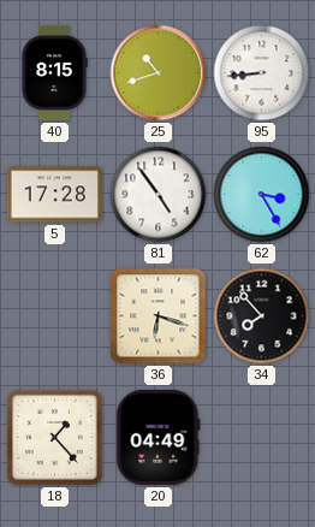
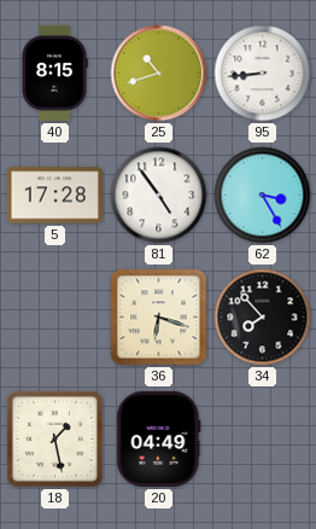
18: 1:23 -> 1:28 (54, 438)
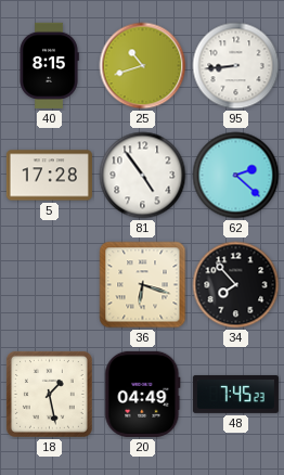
62: 3:25 -> 2:22 (236, 176)
48: none -> 7:45 (235, 395)
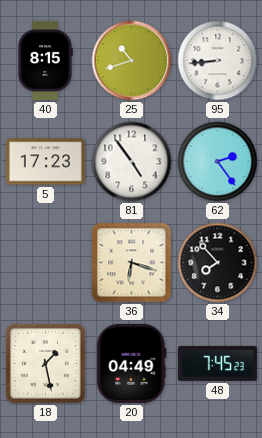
5: 17:28 -> 17:23 (45, 162)
62: 2:22 -> 2:24 (218, 162)
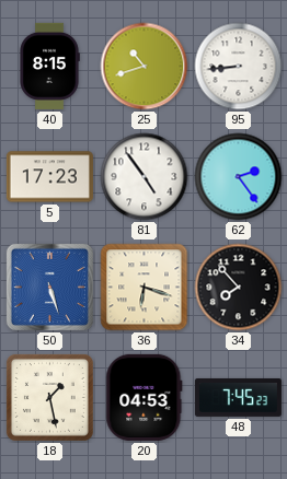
50: none -> 5:27 (49, 287)
20: 04:49 -> 04:53 (145, 397)
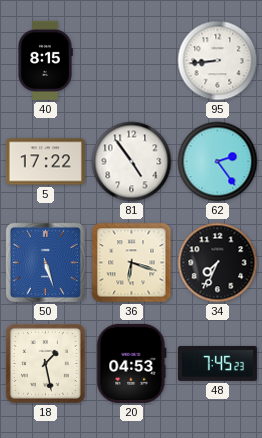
25: 10:42 -> none (145, 67)
5: 17:23 -> 17:22 (45, 162)
34: 7:53 -> 7:34 (218, 263)
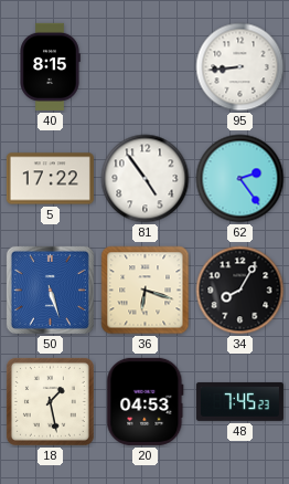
34: 7:34 -> 8:05 (240, 291)
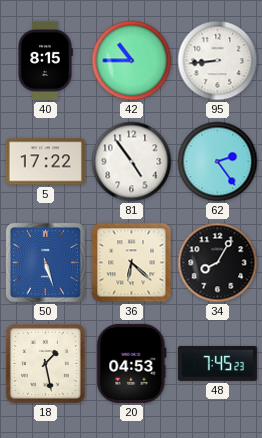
42: none -> 10:45 (132, 61)
36: 6:18 -> 6:22 (132, 263)
